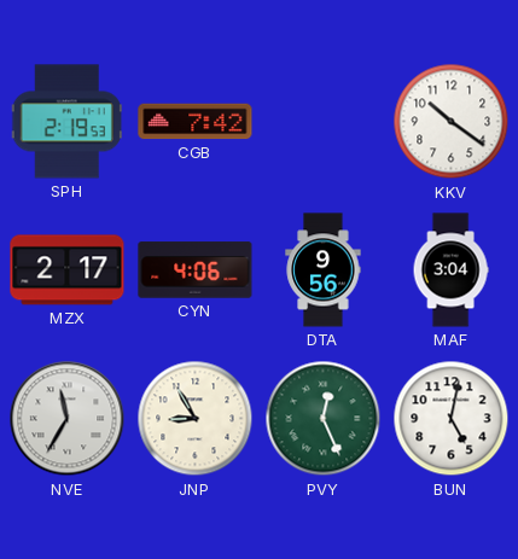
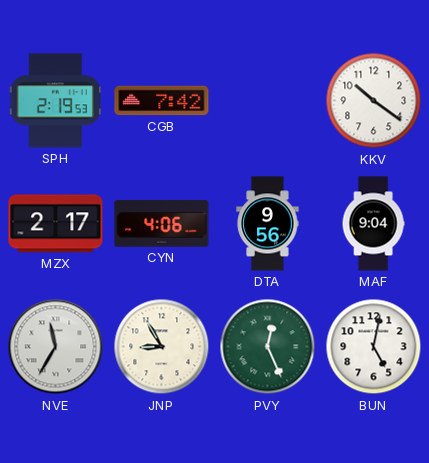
MAF: 3:04 -> 9:04 (373, 224)
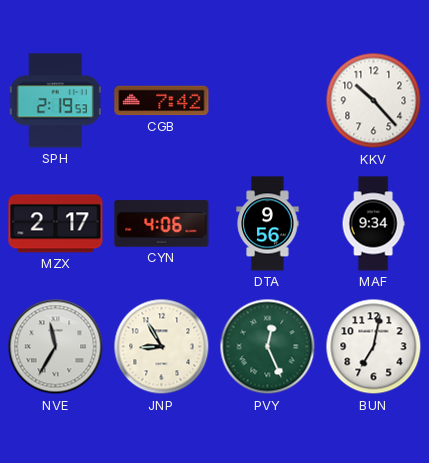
KKV: 10:21 -> 10:23 (374, 101)
MAF: 9:04 -> 9:34 (373, 224)
BUN: 5:02 -> 7:02 (374, 347)
